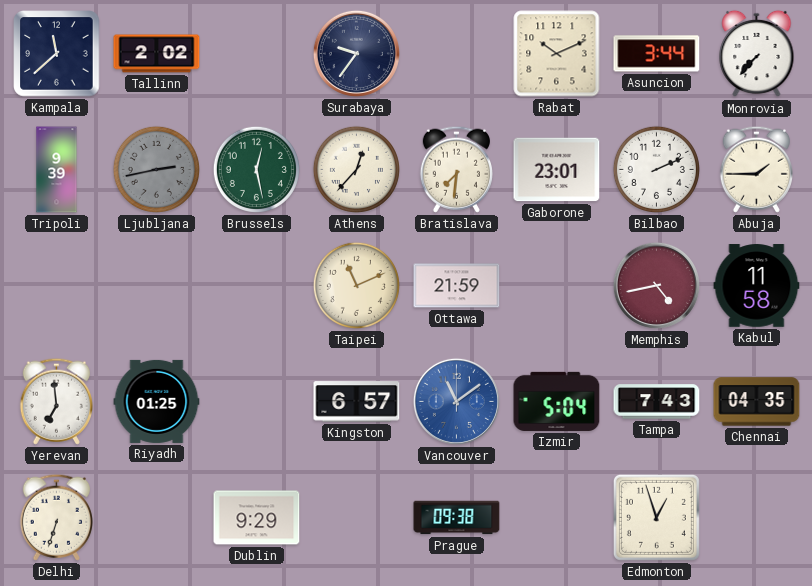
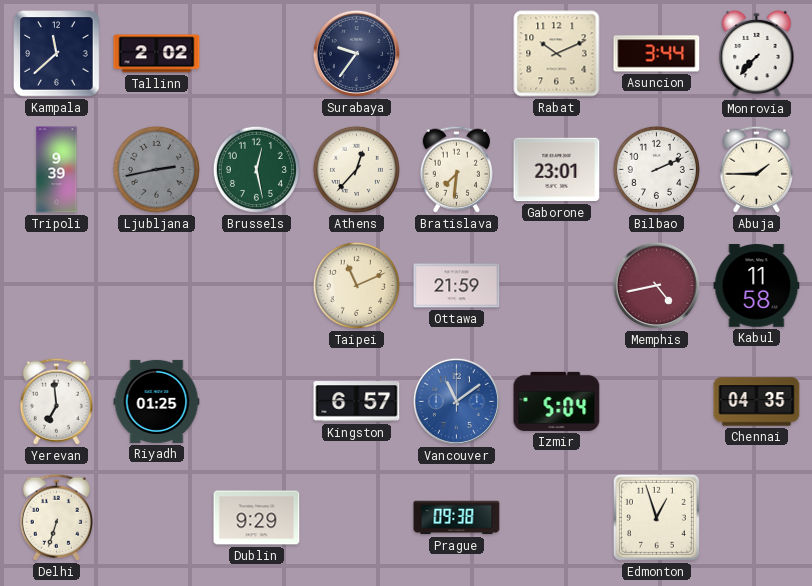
Tampa: 7:43 -> none (657, 402)
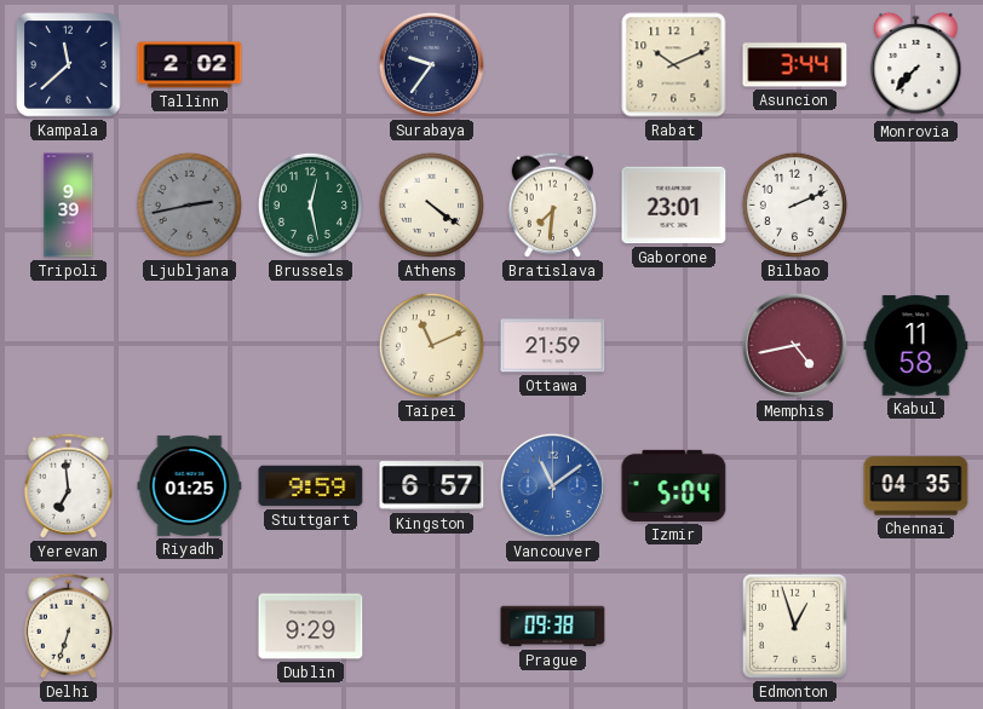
Athens: 12:37 -> 4:21 (431, 204)
Abuja: 1:45 -> none (756, 169)
Stuttgart: none -> 9:59 (311, 486)
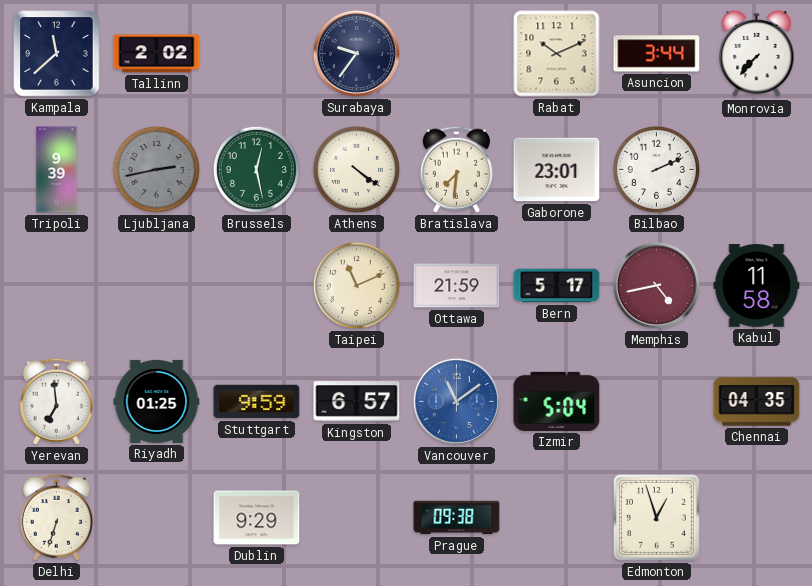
Bern: none -> 5:17 (557, 286)
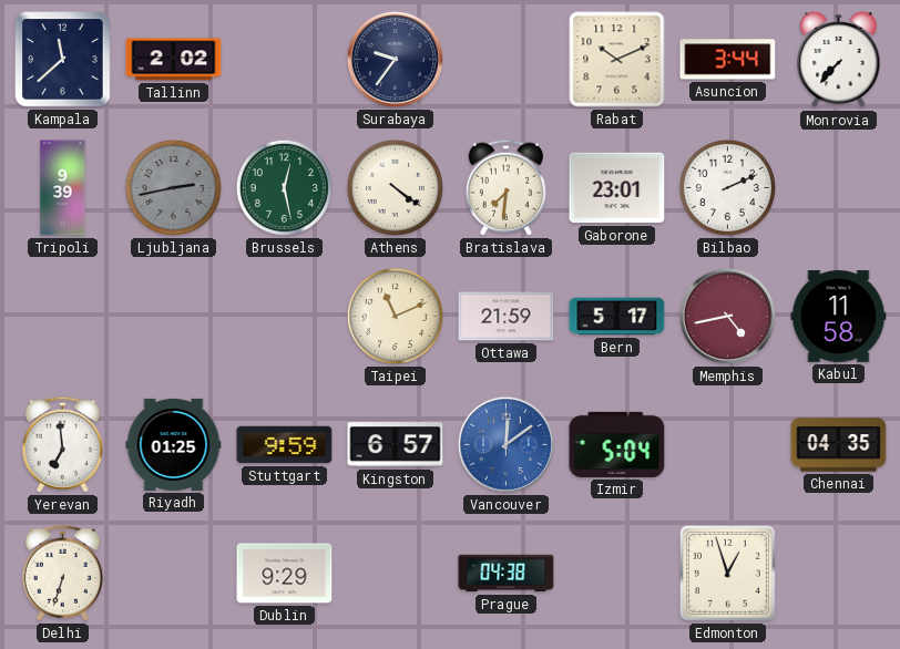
Vancouver: 11:09 -> 12:09 (505, 444)
Prague: 09:38 -> 04:38 (507, 574)
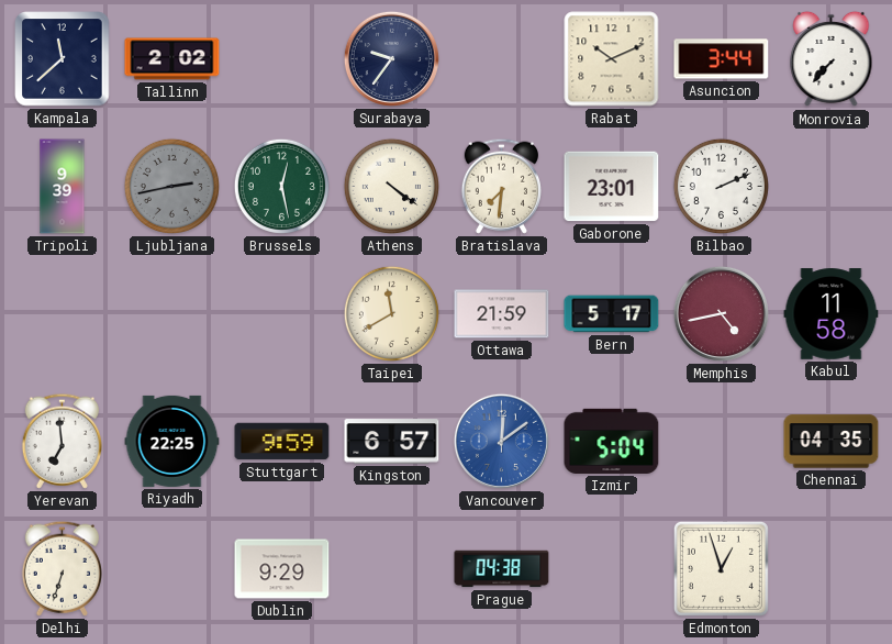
Taipei: 11:11 -> 11:40 (391, 313)
Riyadh: 01:25 -> 22:25 (172, 441)
